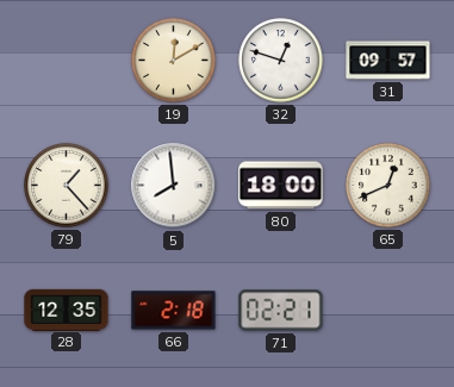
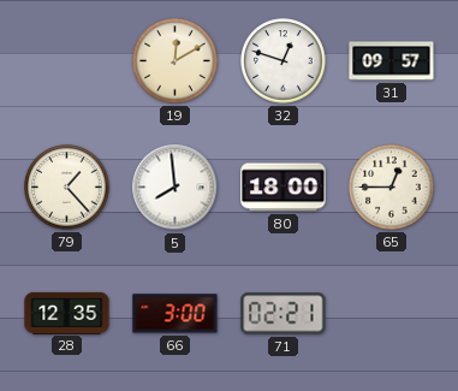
65: 12:41 -> 12:45 (392, 188)
66: 2:18 -> 3:00 (176, 314)
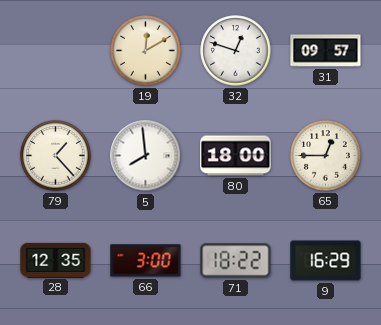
71: 02:21 -> 18:22 (236, 261)
9: none -> 16:29 (326, 261)
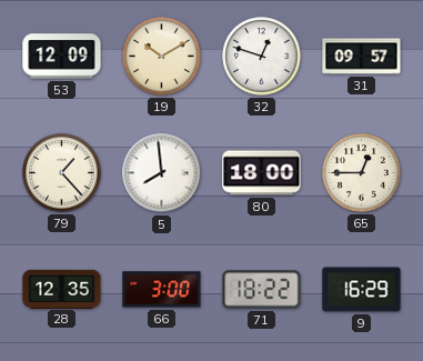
53: none -> 12:09 (62, 57)
19: 12:10 -> 10:10 (162, 57)
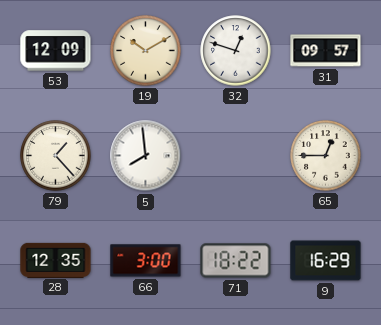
80: 18:00 -> none (262, 173)
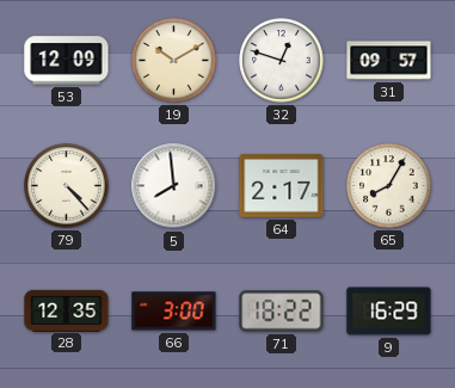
79: 1:23 -> 4:23 (67, 186)
64: none -> 2:17 (282, 186)
65: 12:45 -> 8:05 (389, 186)
